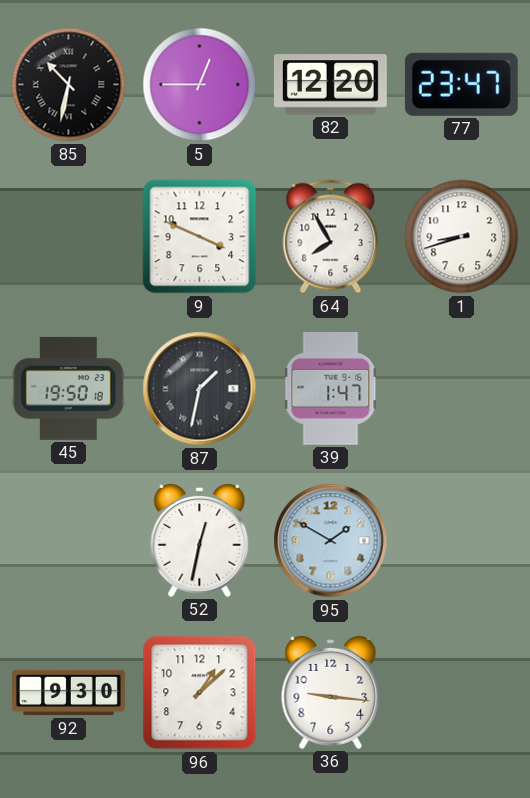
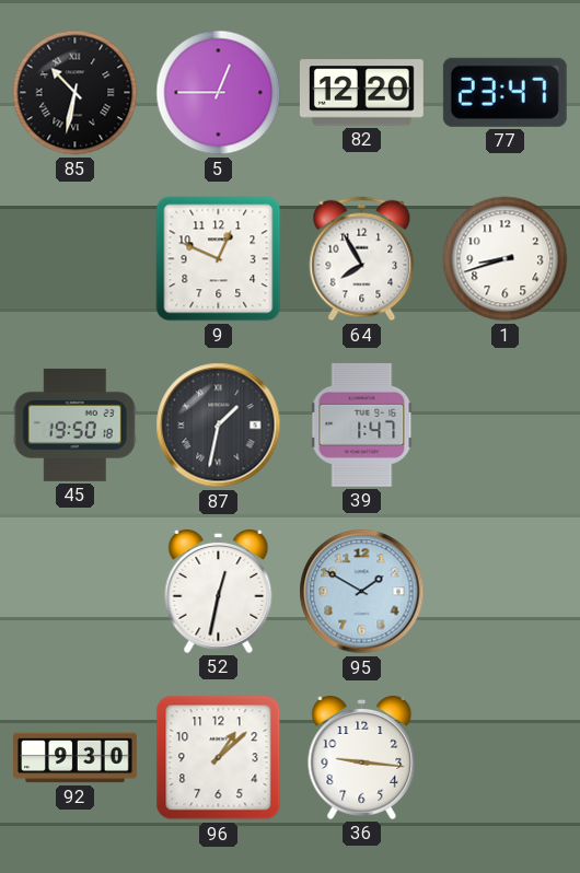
9: 3:49 -> 12:49 (219, 259)
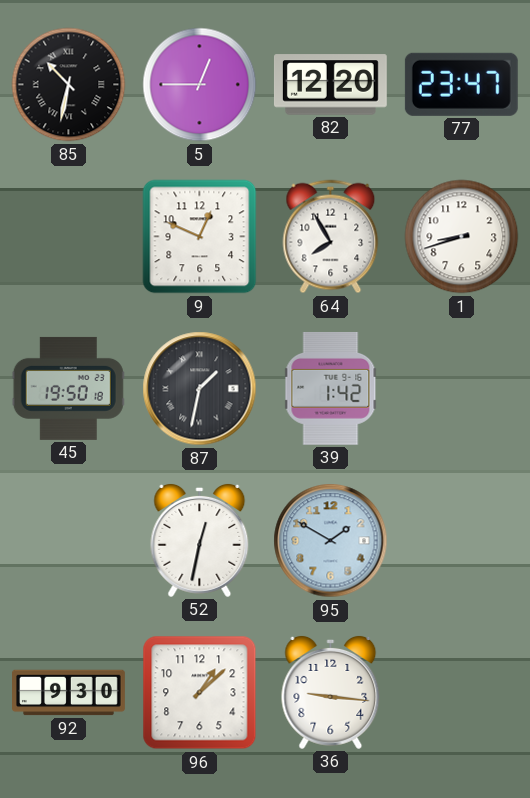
39: 1:47 -> 1:42 (331, 388)
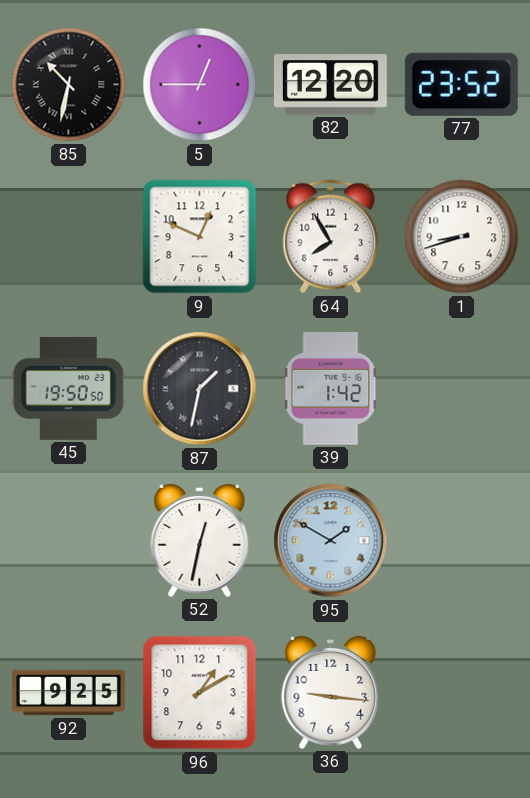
77: 23:47 -> 23:52 (461, 84)
45: 19:50:18 -> 19:50:50 (68, 388)
92: 9:30 -> 9:25 (69, 693)
96: 1:08 -> 1:10 (200, 693)
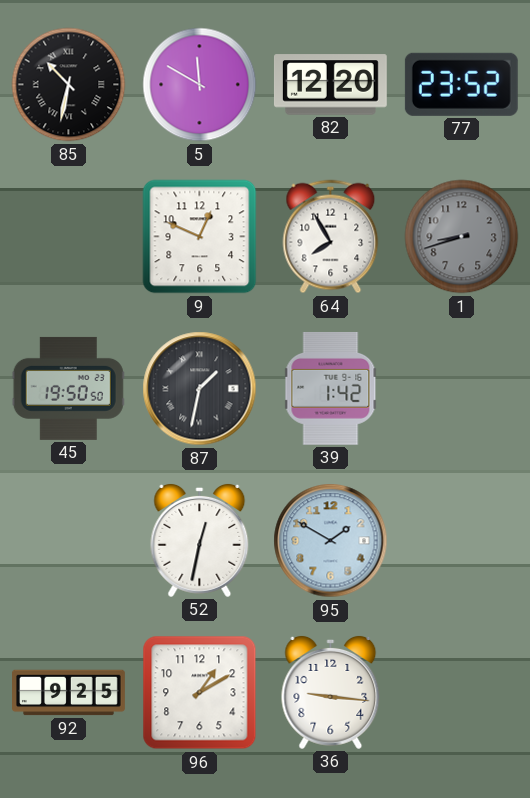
5: 12:45 -> 11:50 (200, 85)
1 dial: white -> grey (462, 237)
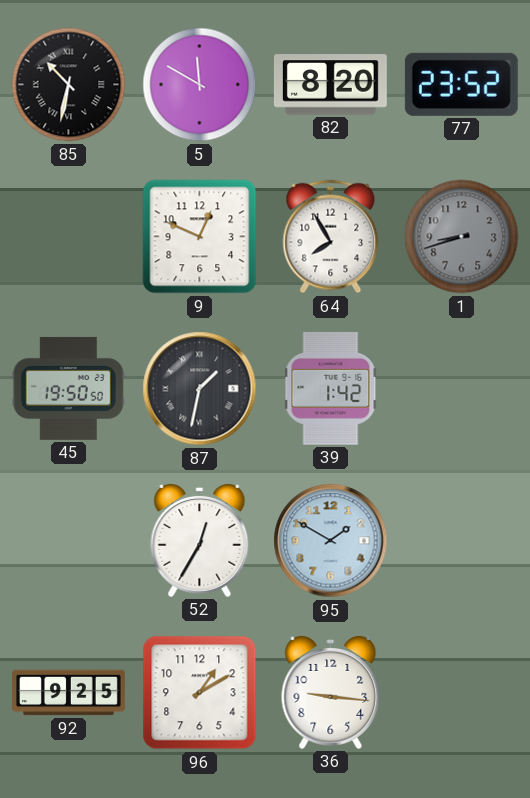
82: 12:20 -> 8:20 (330, 85)
52: 12:32 -> 12:35 (200, 540)
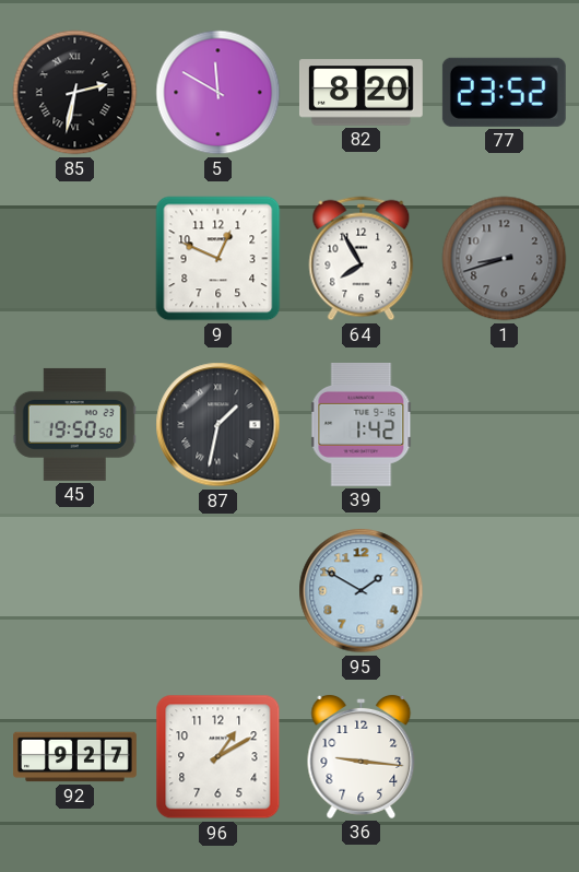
85: 10:32 -> 2:32 (75, 93)
52: 12:35 -> none (200, 540)
92: 9:25 -> 9:27 (75, 757)
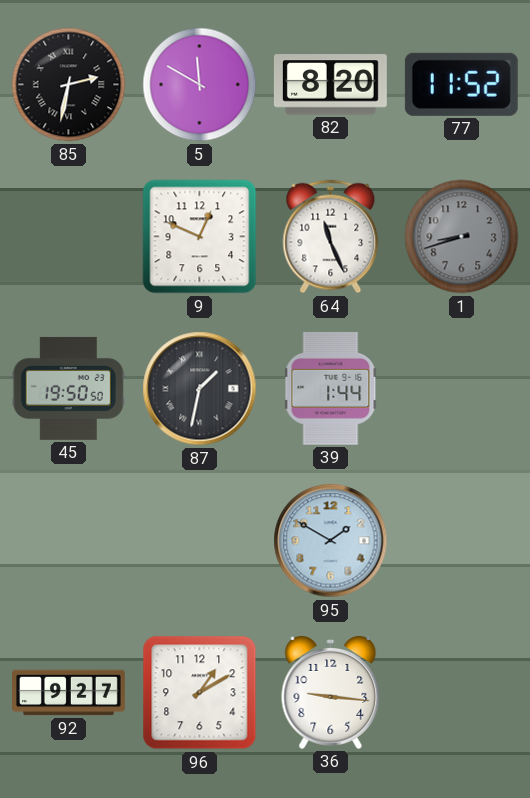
77: 23:52 -> 11:52 (461, 84)
64: 7:55 -> 11:26 (331, 237)
39: 1:42 -> 1:44 (331, 388)
